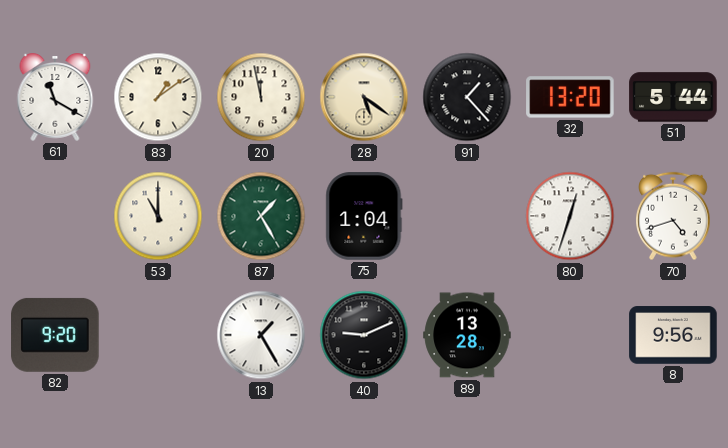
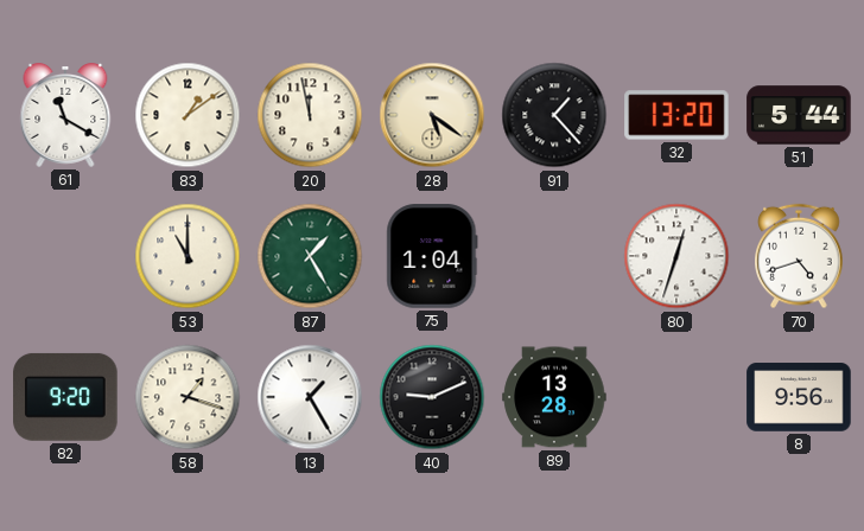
58: none -> 1:18 (188, 397)
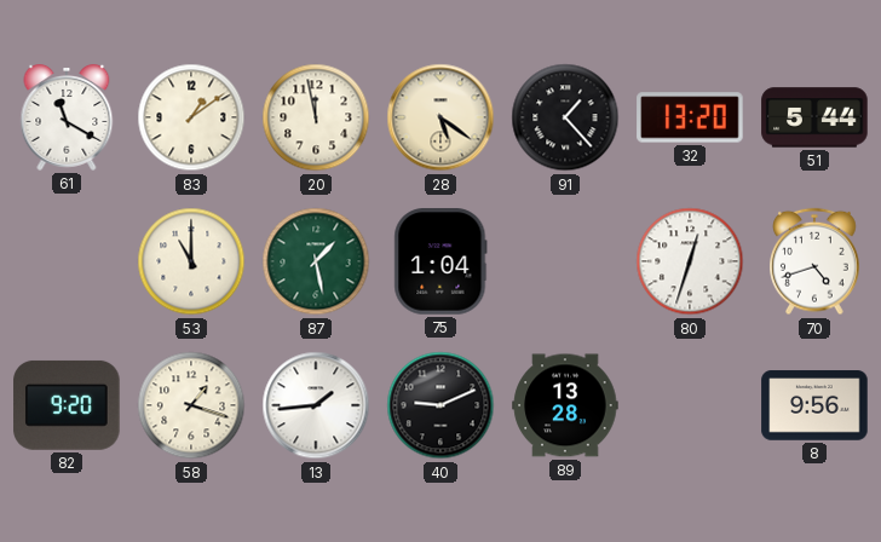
87: 1:25 -> 1:28 (316, 261)
13: 1:25 -> 1:44 (316, 405)
